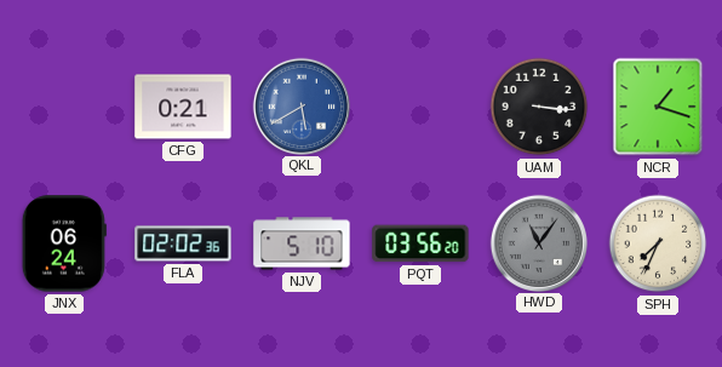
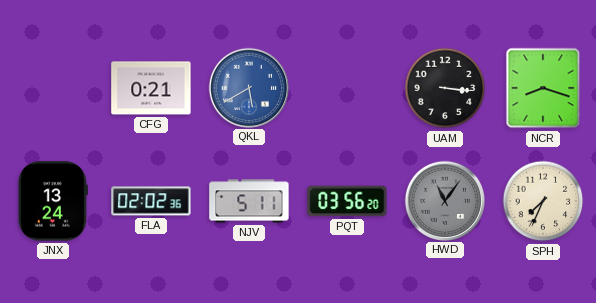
NCR: 1:18 -> 8:18 (543, 88)
JNX: 06:24 -> 13:24 (53, 201)
NJV: 5:10 -> 5:11 (249, 201)
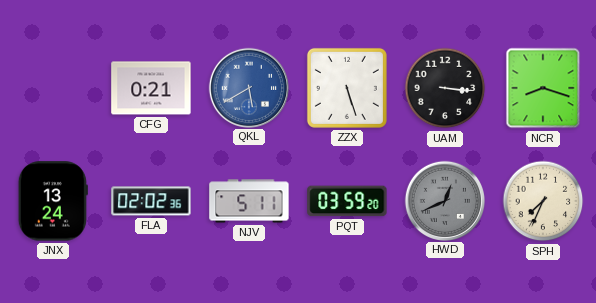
ZZX: none -> 5:27 (347, 88)
PQT: 03:56 -> 03:59 (347, 201)
HWD: 11:06 -> 12:41 (444, 200)
